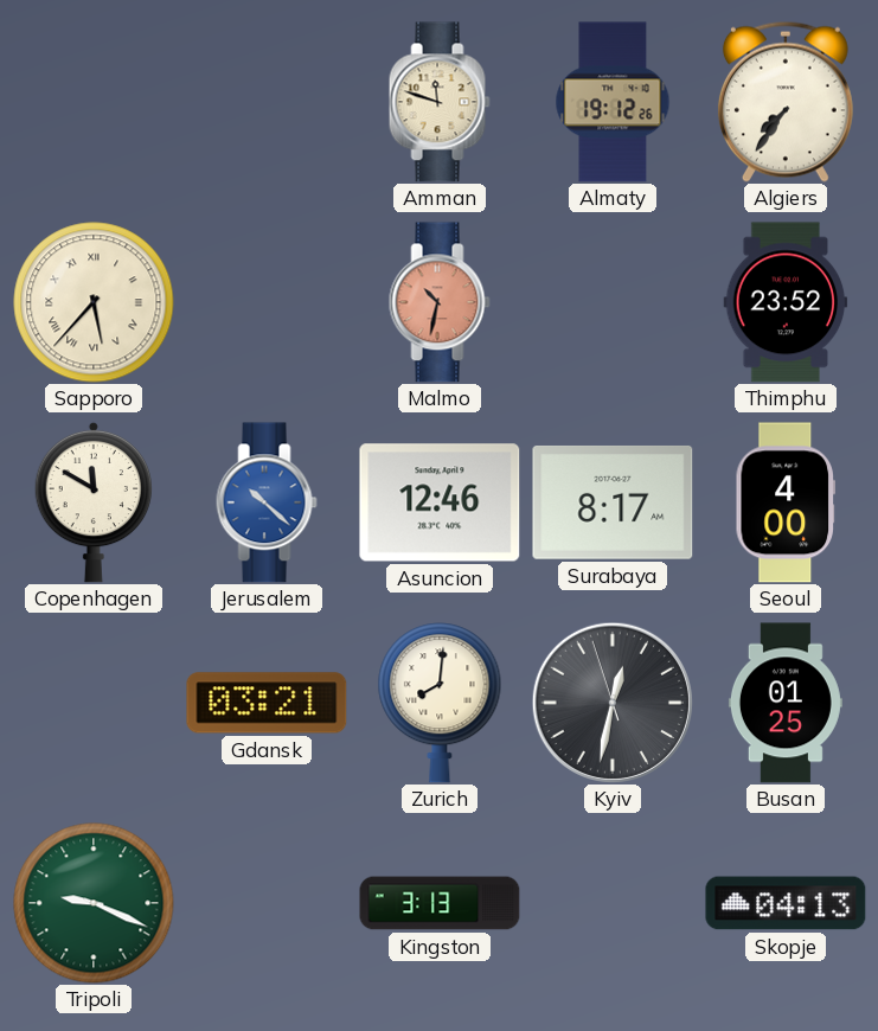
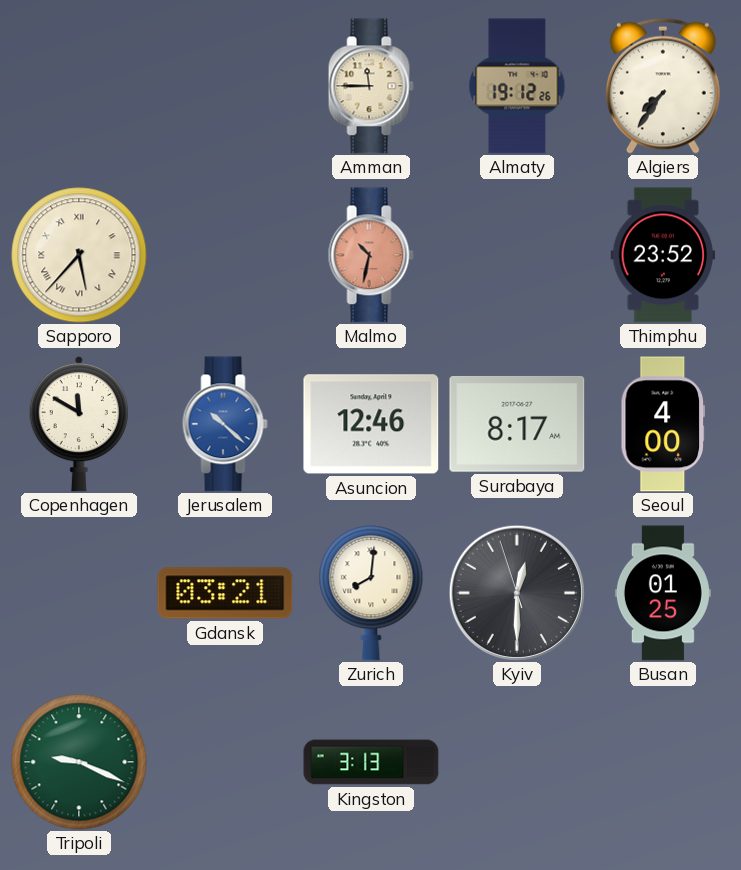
Amman: 11:48 -> 11:45 (371, 86)
Kyiv: 12:31 -> 12:29 (517, 593)
Skopje: 04:13 -> none (786, 903)
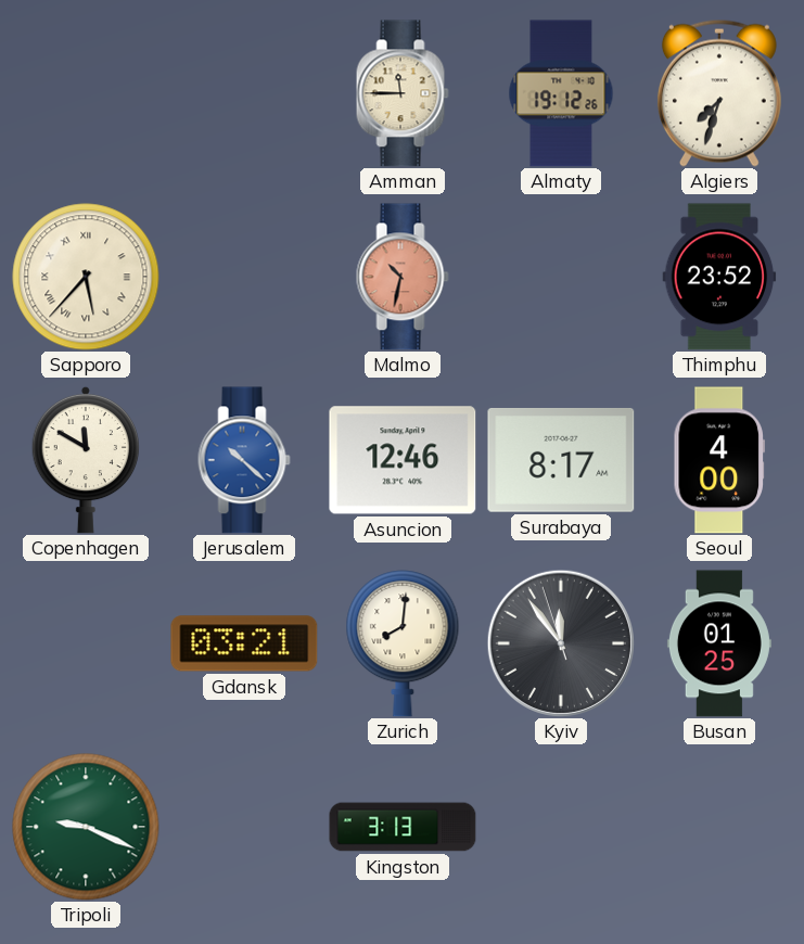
Algiers: 7:36 -> 7:33 (719, 93)
Kyiv: 12:29 -> 11:53 (561, 643)
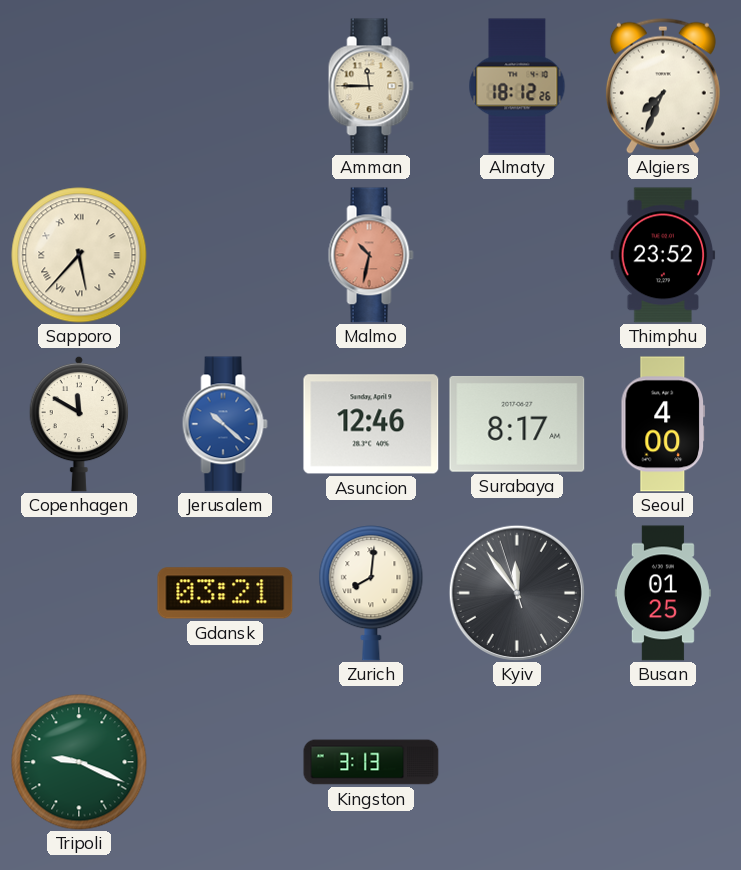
Almaty: 19:12 -> 18:12 (517, 86)
Algiers: 7:33 -> 7:34 (663, 86)
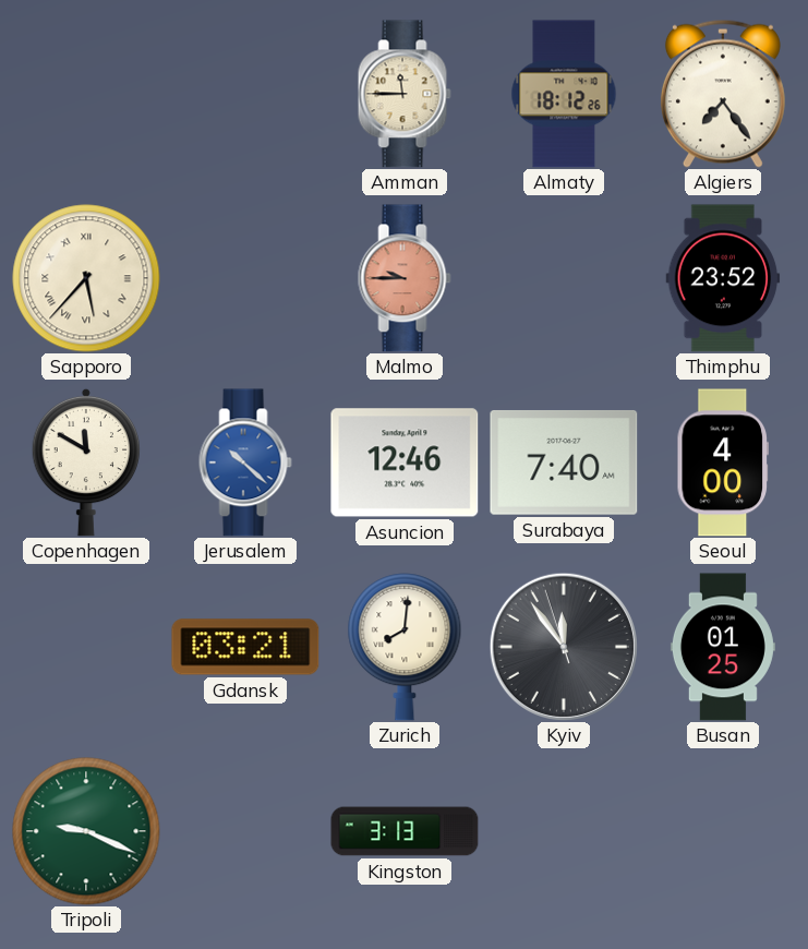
Algiers: 7:34 -> 7:24 (723, 94)
Malmo: 10:32 -> 9:45 (405, 278)
Surabaya: 8:17 -> 7:40 (564, 463)
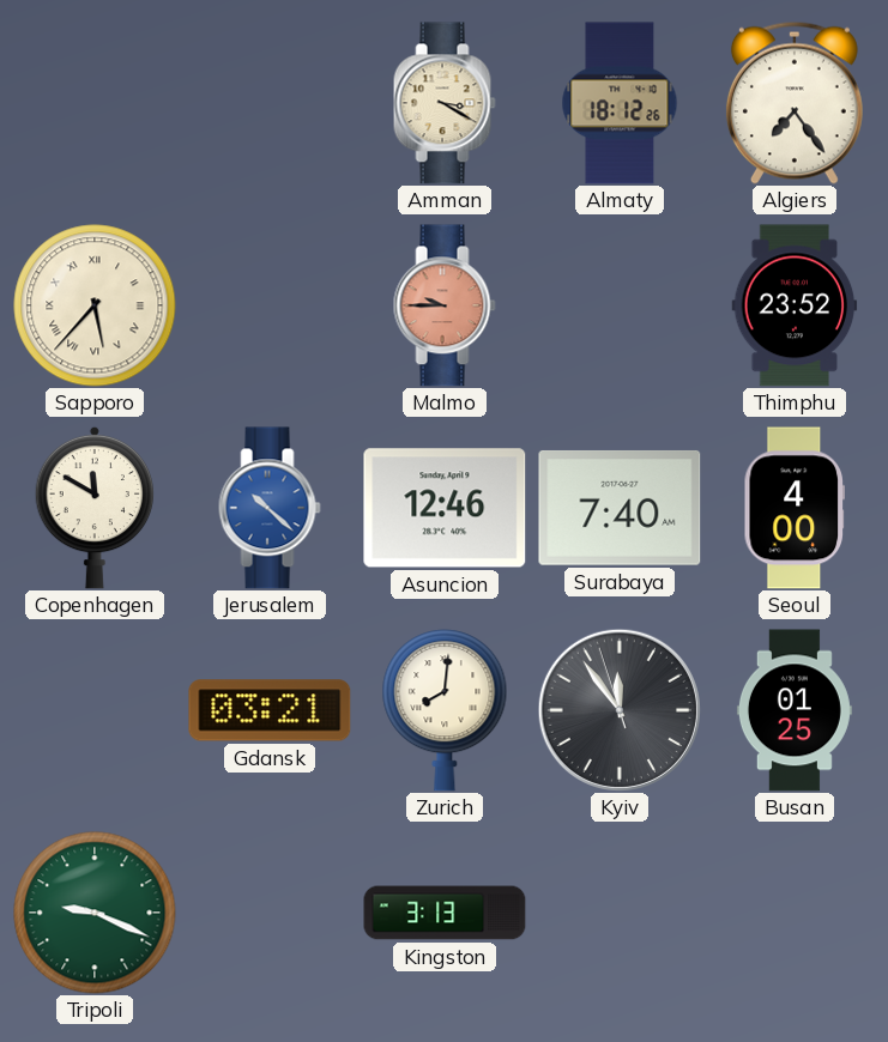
Amman: 11:45 -> 3:20 (445, 103)
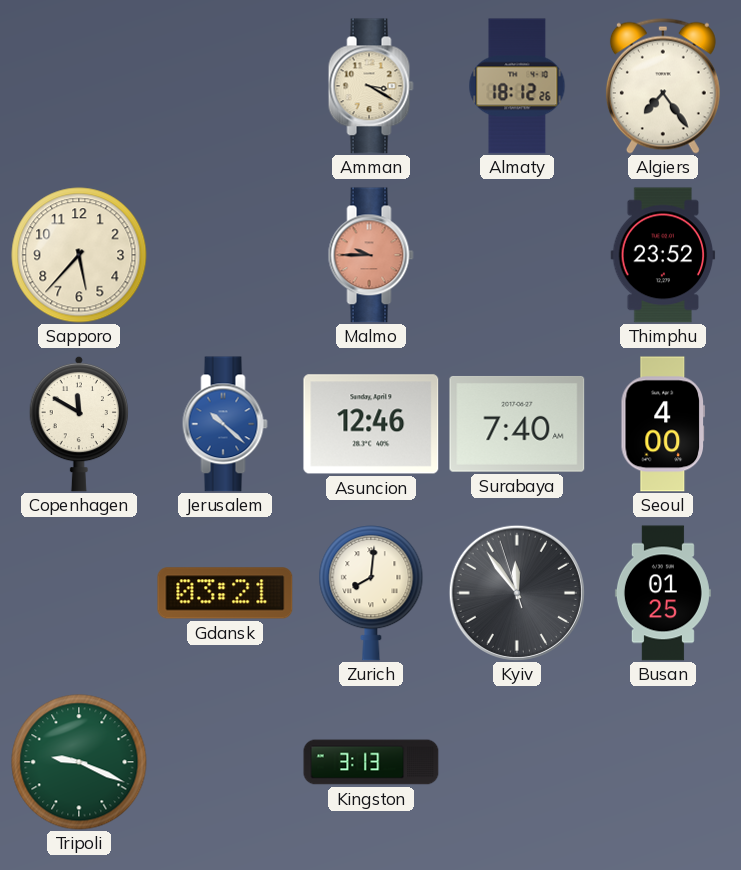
Sapporo numerals: Roman -> Arabic (79, 255)
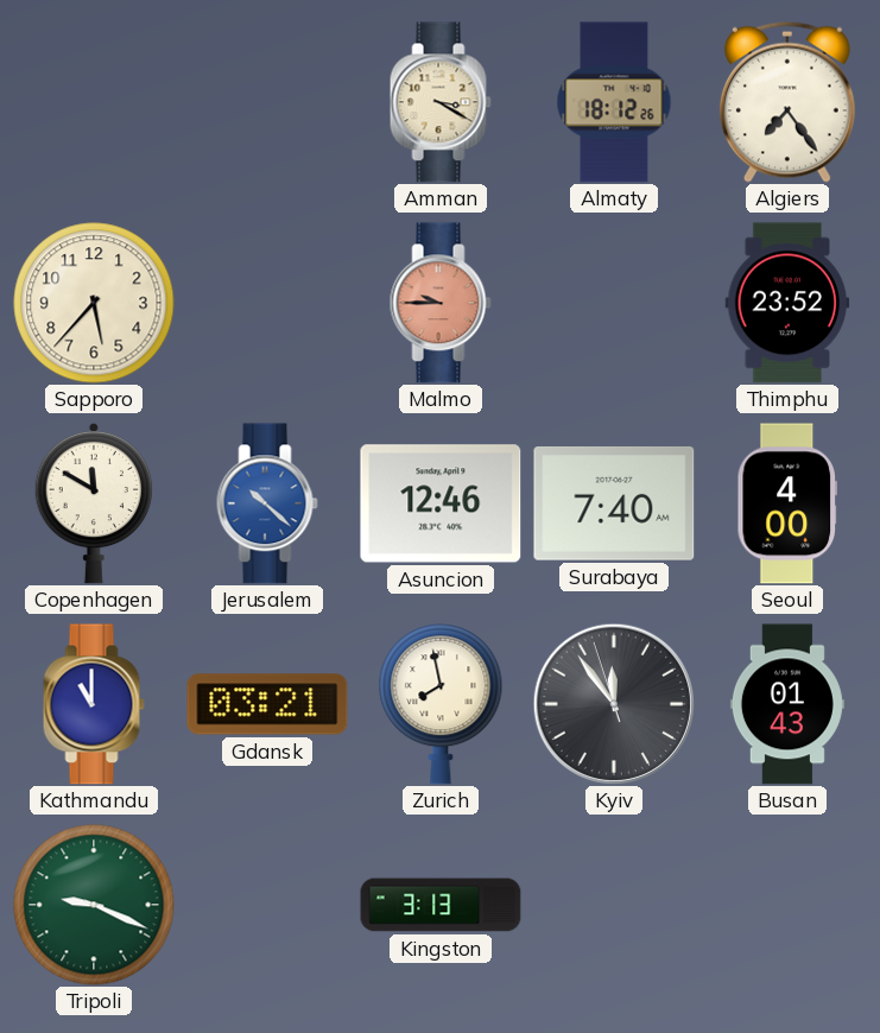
Kathmandu: none -> 11:00 (94, 704)
Zurich: 8:01 -> 7:58 (441, 704)
Busan: 01:25 -> 01:43 (787, 704)
